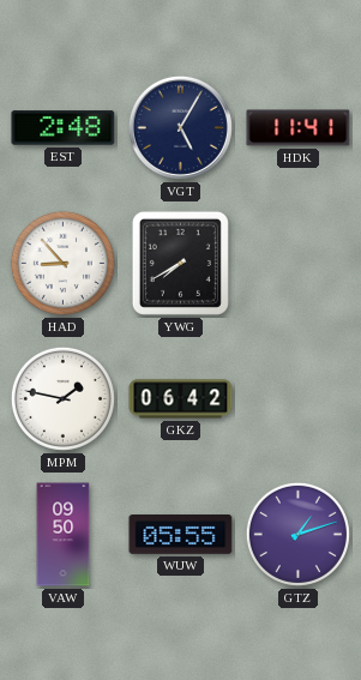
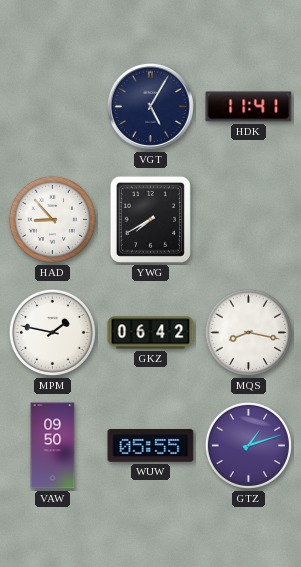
EST: 2:48 -> none (64, 128)
MQS: none -> 8:17 (248, 332)
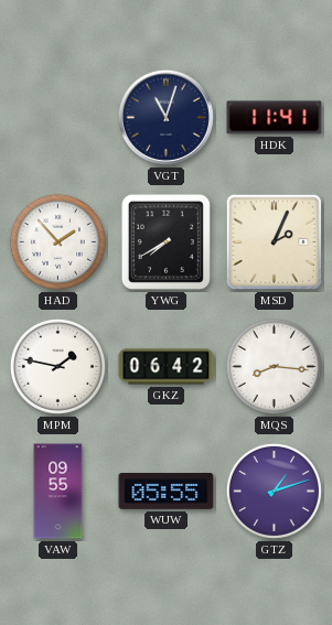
VGT: 5:05 -> 11:03 (165, 117)
HAD: 8:53 -> 1:53 (57, 241)
MSD: none -> 2:04 (275, 243)
MQS: 8:17 -> 8:16 (274, 366)
VAW: 09:50 -> 09:55 (58, 492)
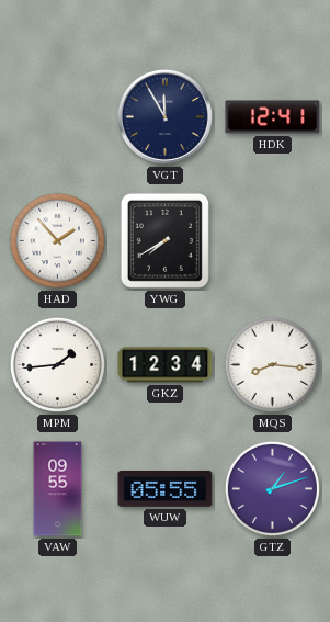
VGT: 11:03 -> 11:55 (164, 116)
HDK: 11:41 -> 12:41 (273, 117)
MSD: 2:04 -> none (275, 243)
MPM: 1:47 -> 1:44 (57, 364)
GKZ: 06:42 -> 12:34 (166, 365)
